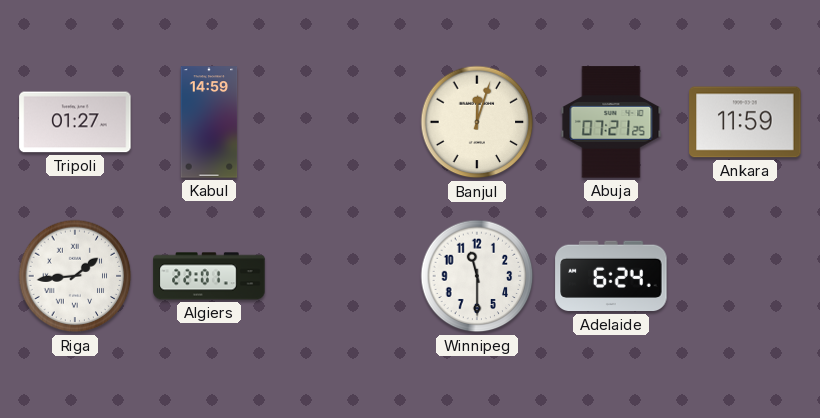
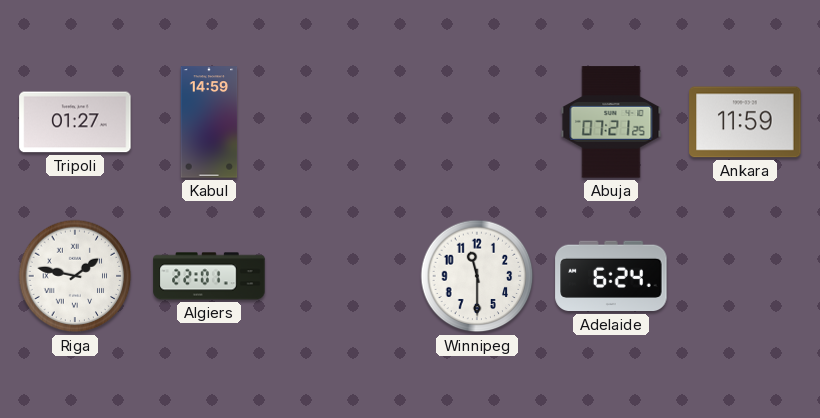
Banjul: 12:03 -> none (477, 122)
Riga: 1:44 -> 1:47 (75, 276)
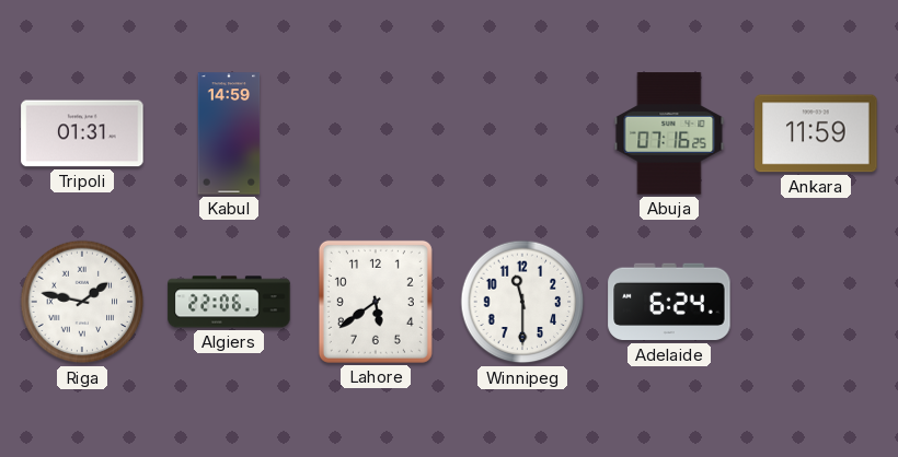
Tripoli: 01:27 -> 01:31 (82, 133)
Abuja: 07:21 -> 07:16 (669, 133)
Algiers: 22:01 -> 22:06 (229, 302)
Lahore: none -> 5:39 (376, 302)
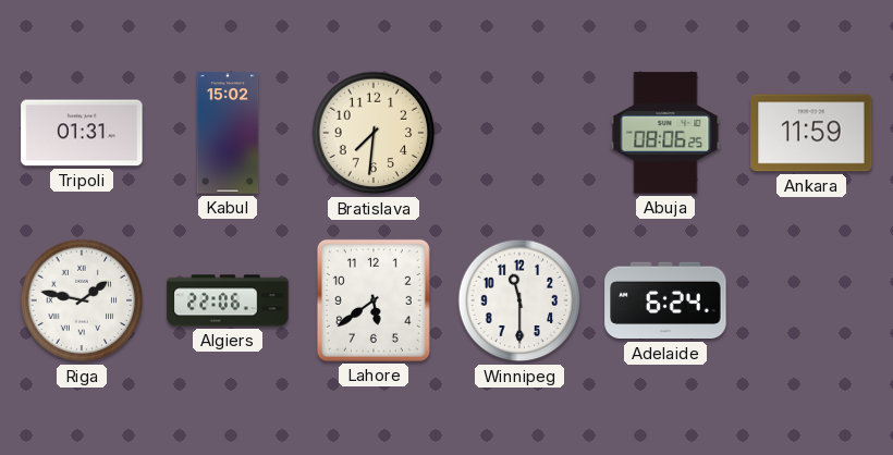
Kabul: 14:59 -> 15:02 (228, 133)
Bratislava: none -> 7:31 (374, 133)
Abuja: 07:16 -> 08:06 (665, 133)
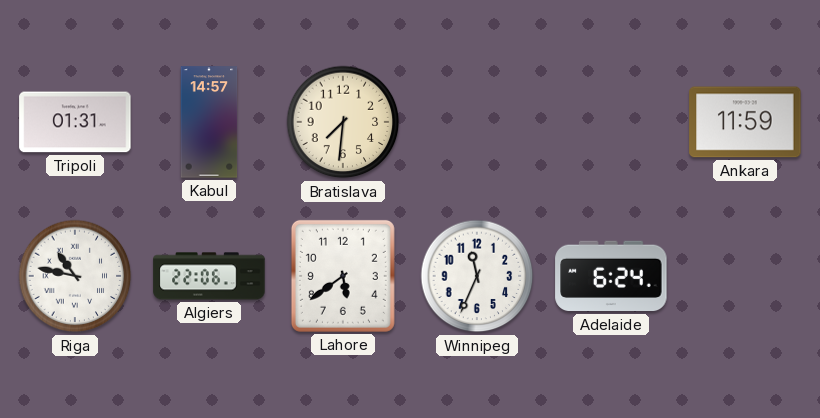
Kabul: 15:02 -> 14:57 (209, 122)
Abuja: 08:06 -> none (665, 133)
Riga: 1:47 -> 10:47 (75, 276)
Winnipeg: 11:30 -> 11:34 (477, 276)
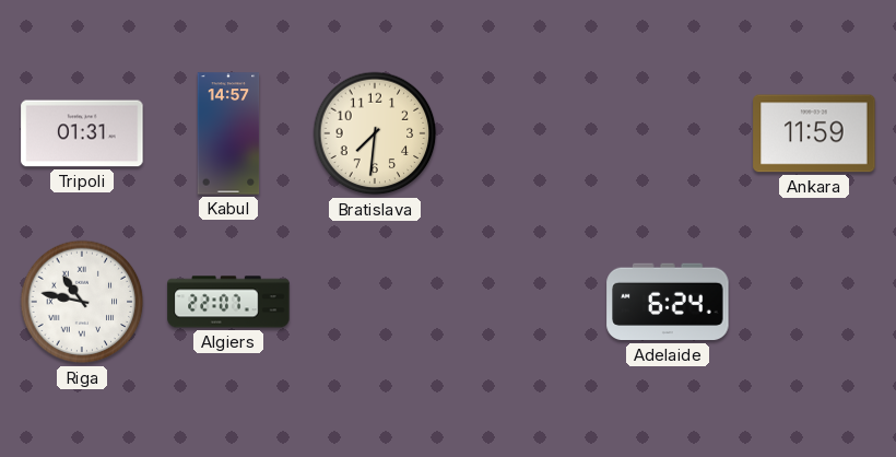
Algiers: 22:06 -> 22:07 (228, 302)
Lahore: 5:39 -> none (343, 276)
Winnipeg: 11:34 -> none (477, 276)
